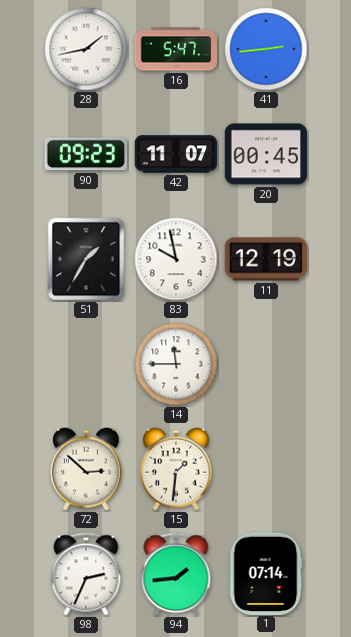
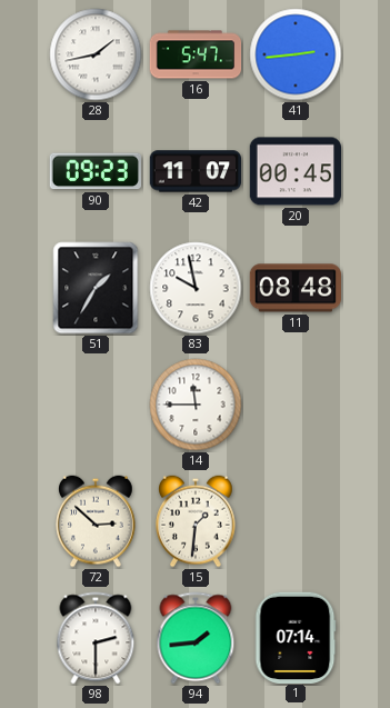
11: 12:19 -> 08:48 (294, 288)
98: 2:34 -> 2:30 (96, 638)
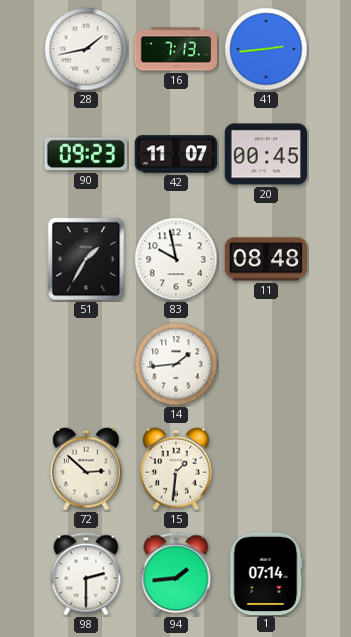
16: 5:47 -> 7:13 (176, 49)
14: 11:45 -> 1:44 (176, 364)
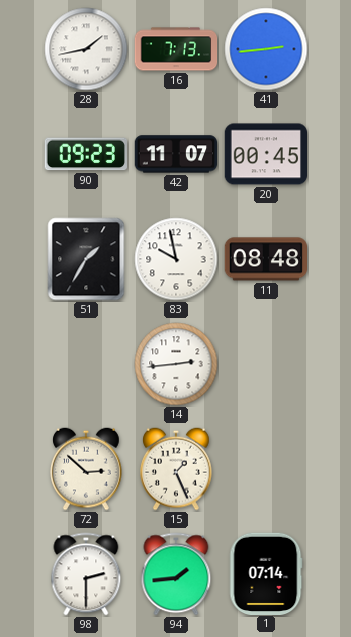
14: 1:44 -> 2:44 (176, 364)
15: 1:31 -> 1:26 (177, 469)
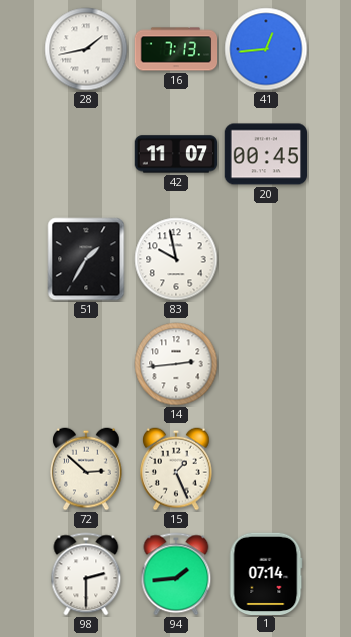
41: 2:44 -> 12:44 (266, 49)
90: 09:23 -> none (86, 154)
11: 08:48 -> none (265, 259)
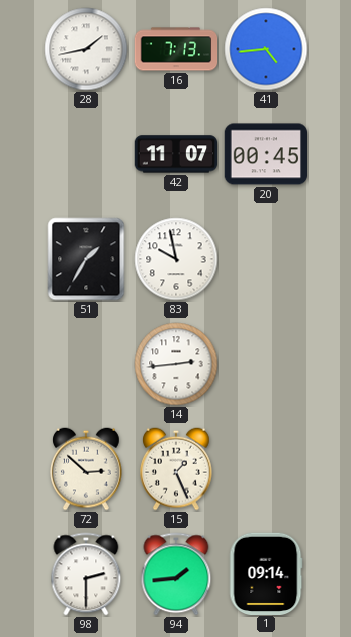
41: 12:44 -> 4:44 (266, 49)
1: 07:14 -> 09:14 (266, 573)
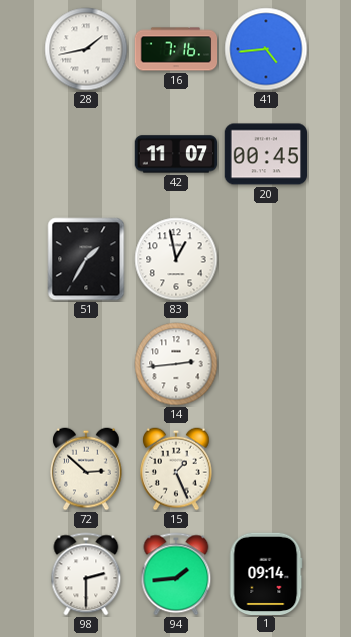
16: 7:13 -> 7:16 (176, 49)
83: 9:58 -> 12:58 (176, 259)
